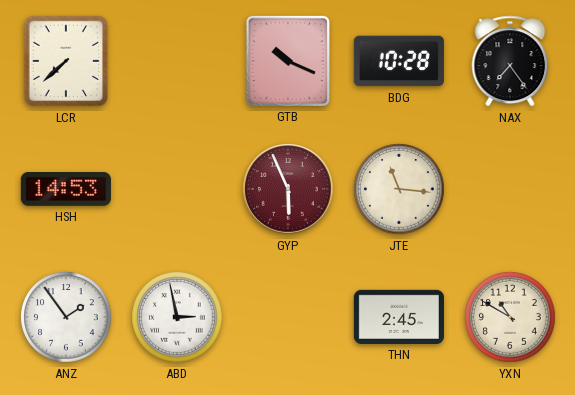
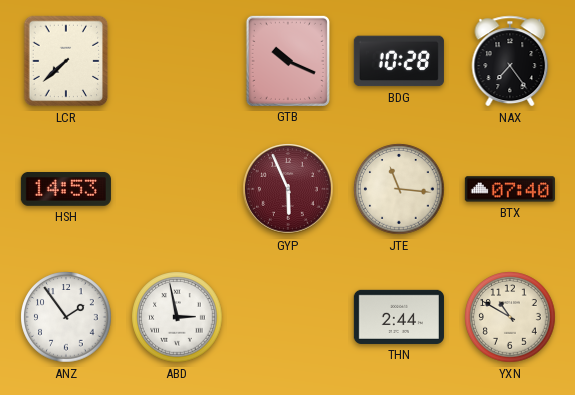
BTX: none -> 07:40 (510, 189)
THN: 2:45 -> 2:44 (399, 317)
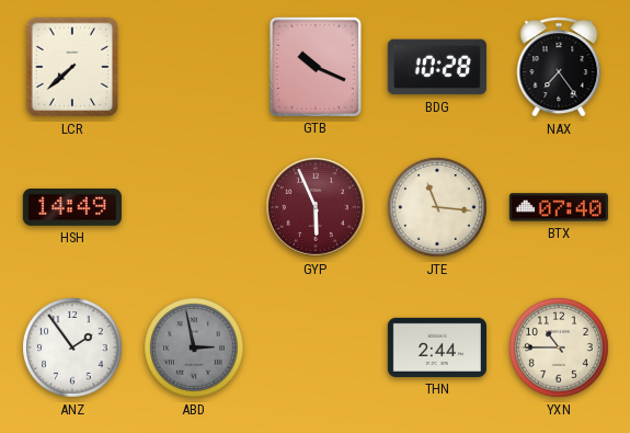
HSH: 14:53 -> 14:49 (72, 208)
ABD dial: white -> grey (194, 347)
YXN: 10:50 -> 10:45 (559, 347)
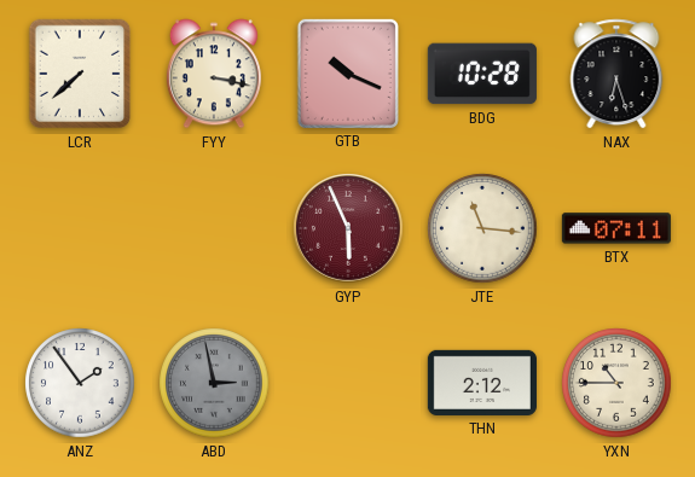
FYY: none -> 3:17 (214, 74)
NAX: 7:24 -> 6:27 (616, 74)
HSH: 14:49 -> none (72, 208)
BTX: 07:40 -> 07:11 (616, 228)
THN: 2:44 -> 2:12 (482, 383)
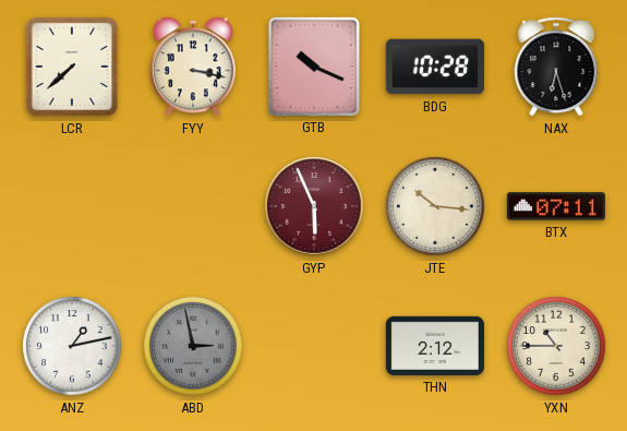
JTE: 11:16 -> 10:16 (435, 206)
ANZ: 1:54 -> 1:13 (72, 346)
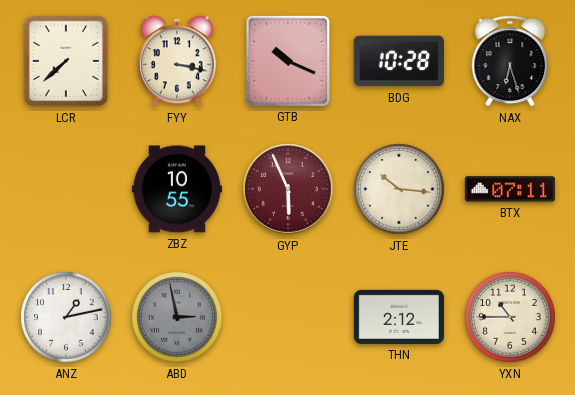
ZBZ: none -> 10:55 (177, 189)
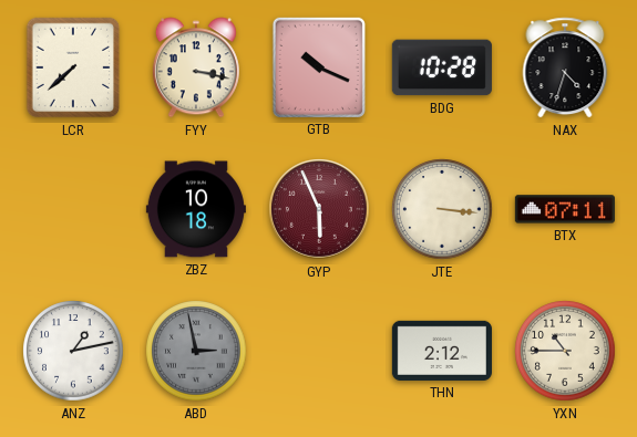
NAX: 6:27 -> 4:33 (565, 67)
ZBZ: 10:55 -> 10:18 (196, 209)
JTE: 10:16 -> 3:16 (442, 209)
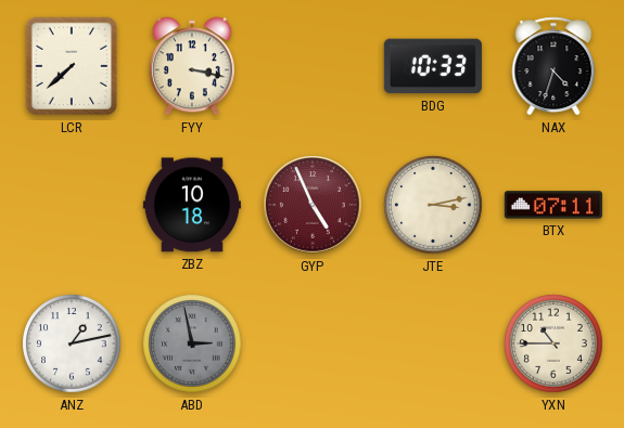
GTB: 10:19 -> none (319, 67)
BDG: 10:28 -> 10:33 (433, 66)
GYP: 5:56 -> 4:56 (313, 205)
JTE: 3:16 -> 3:13 (433, 205)
THN: 2:12 -> none (442, 351)
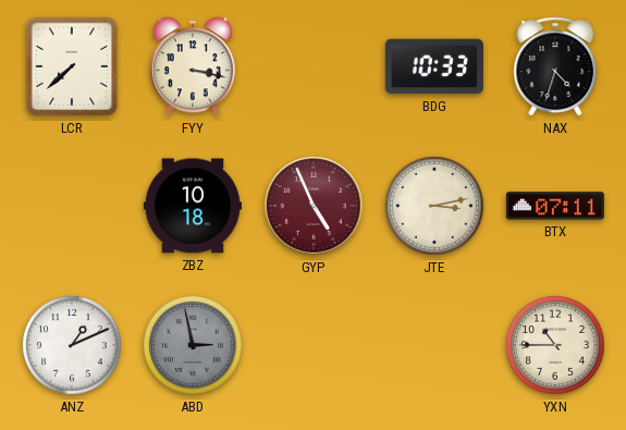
ANZ: 1:13 -> 1:11 (72, 345)
